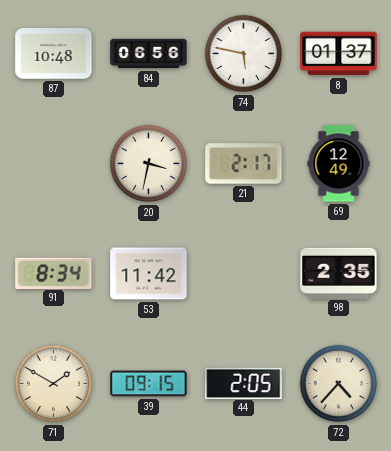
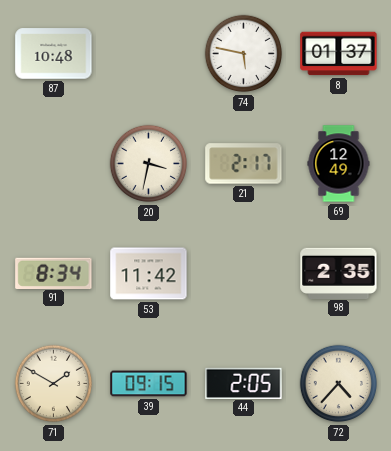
84: 06:56 -> none (149, 54)
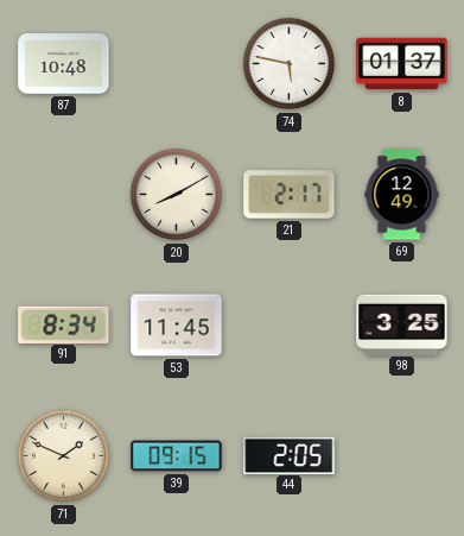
20: 3:32 -> 8:10 (177, 195)
53: 11:42 -> 11:45 (177, 326)
98: 2:35 -> 3:25 (402, 324)
71: 1:50 -> 1:49 (64, 456)
72: 4:37 -> none (339, 384)
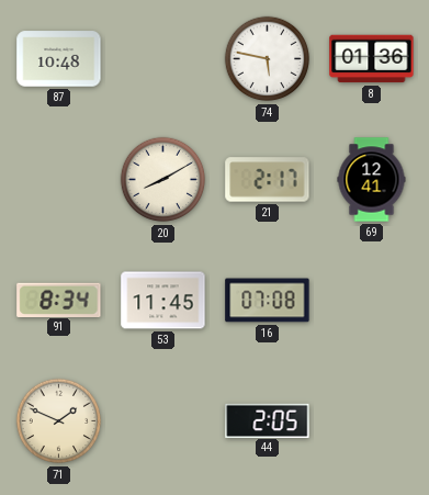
8: 01:37 -> 01:36 (372, 59)
69: 12:49 -> 12:41 (372, 180)
16: none -> 07:08 (268, 301)
98: 3:25 -> none (402, 324)
39: 09:15 -> none (177, 456)
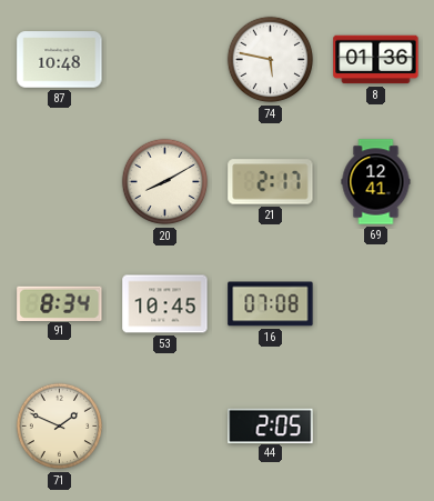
53: 11:45 -> 10:45 (165, 304)
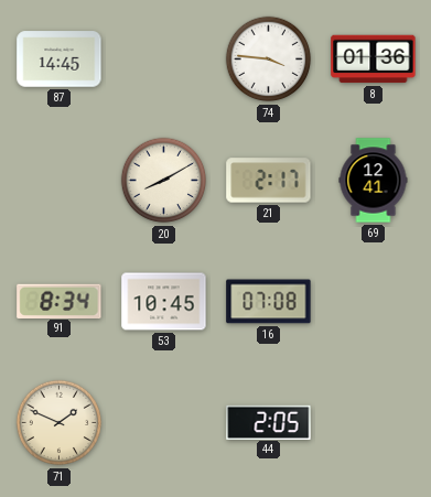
87: 10:48 -> 14:45 (60, 60)
74: 5:47 -> 3:46 (269, 60)
